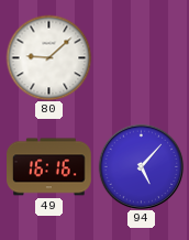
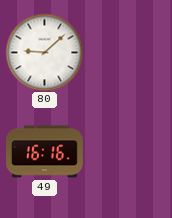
94: 5:07 -> none (141, 166)
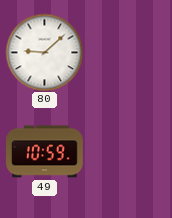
49: 16:16 -> 10:59 (45, 152)
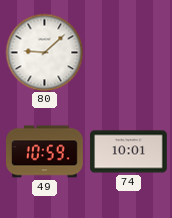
74: none -> 10:01 (129, 152)
